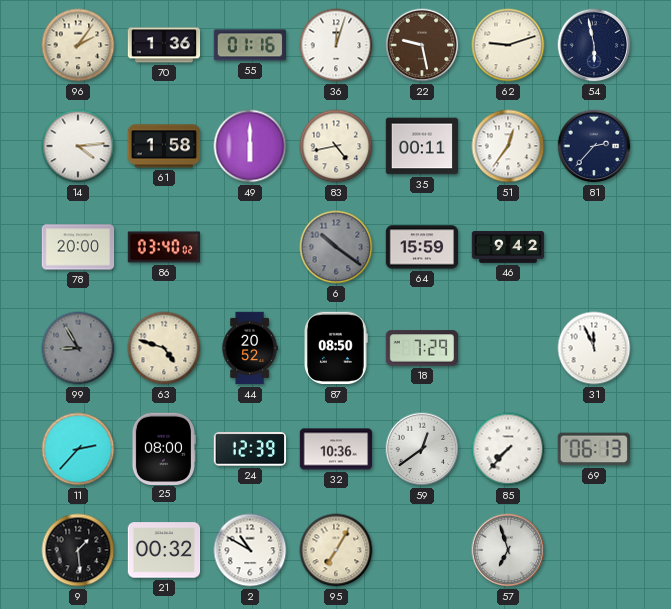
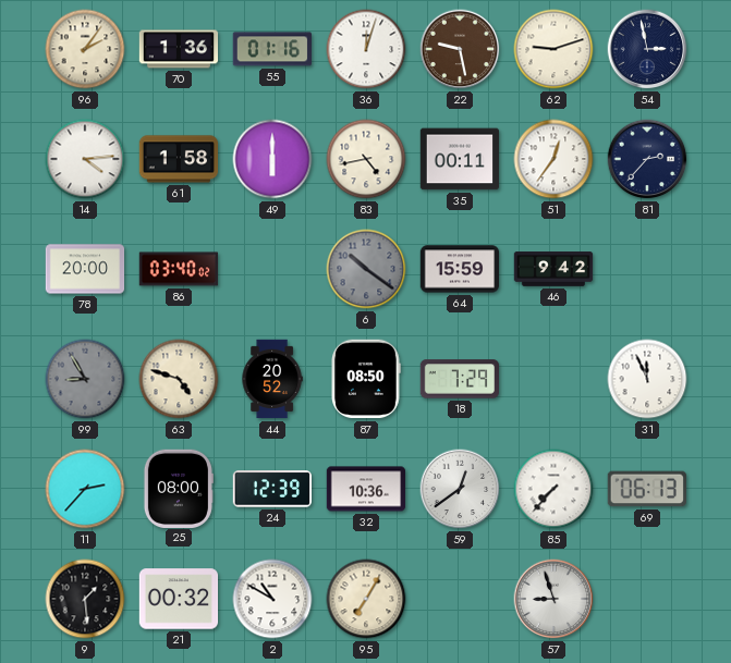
54: 5:58 -> 2:58 (647, 49)
57: 6:57 -> 8:57 (553, 599)
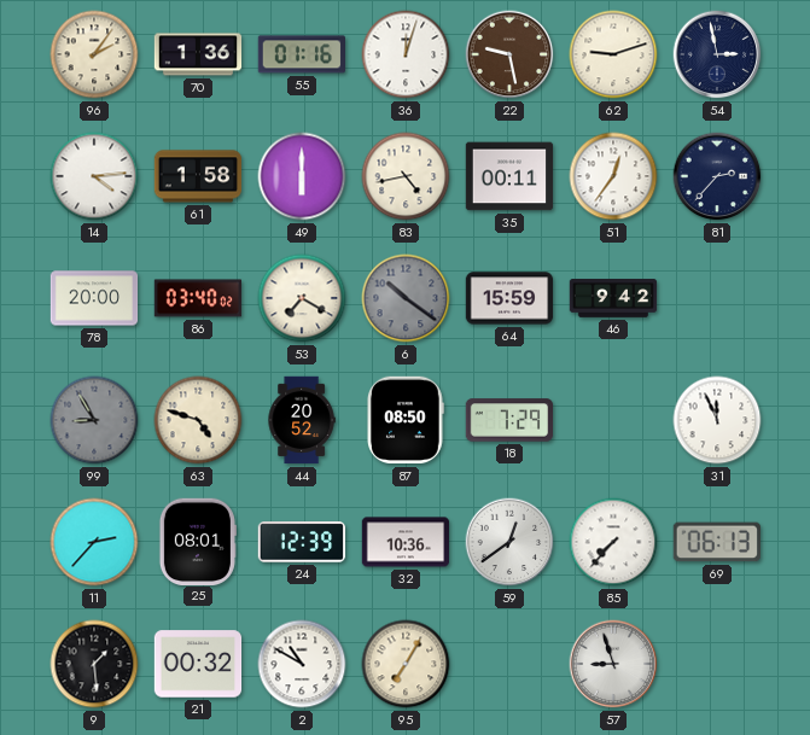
53: none -> 7:20 (302, 298)
25: 08:00 -> 08:01 (197, 541)
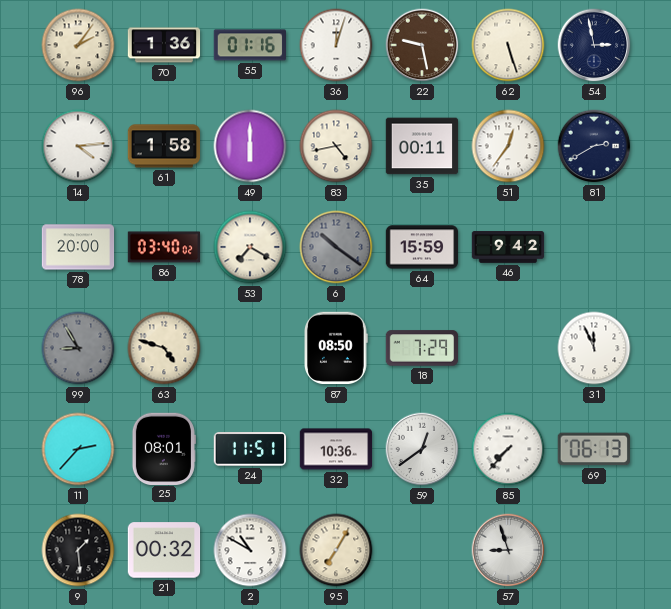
62: 9:12 -> 5:27 (508, 45)
81: 2:37 -> 2:40 (594, 146)
44: 20:52 -> none (302, 420)
24: 12:39 -> 11:51 (249, 449)
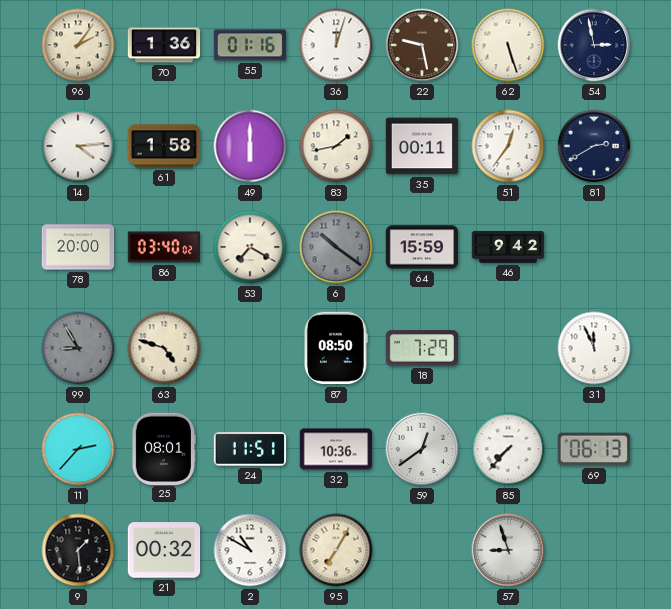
83: 4:43 -> 1:43 (336, 146)
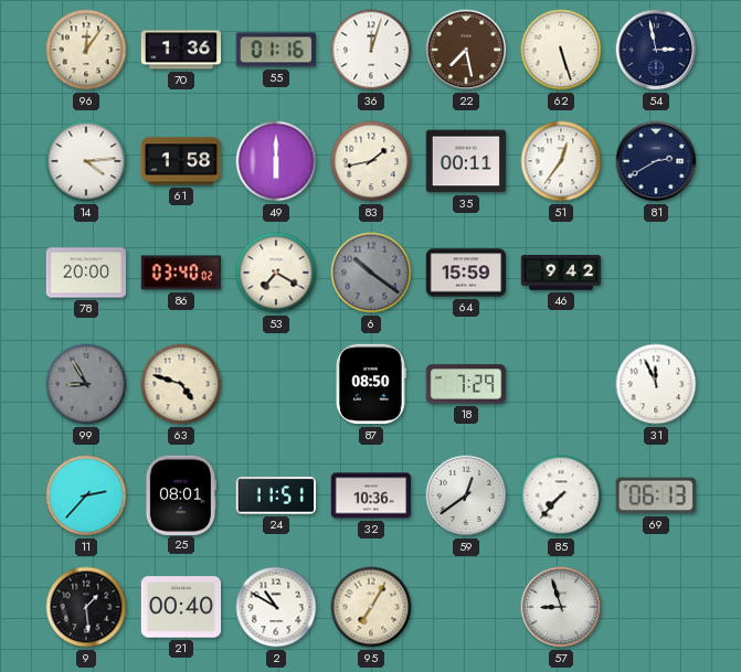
96: 2:06 -> 12:06 (86, 50)
22: 9:28 -> 7:28 (466, 50)
21: 00:32 -> 00:40 (181, 607)
